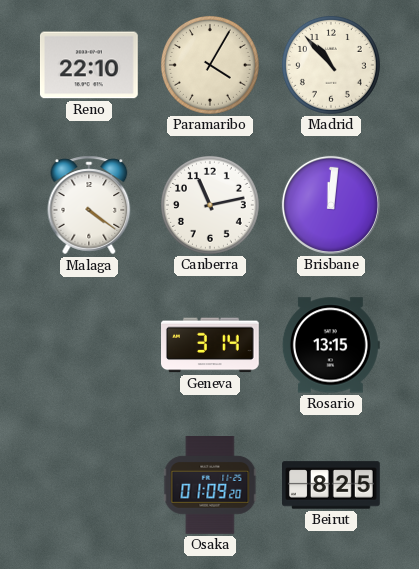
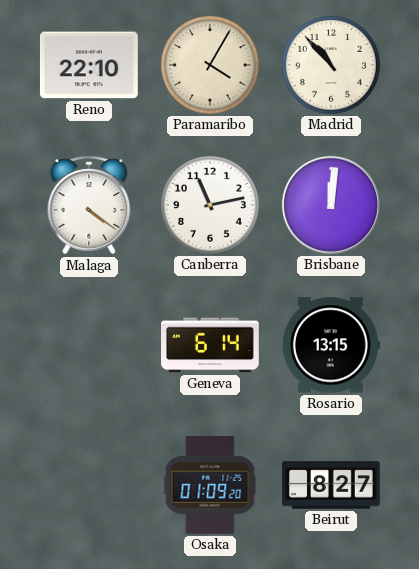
Geneva: 3:14 -> 6:14 (211, 345)
Beirut: 8:25 -> 8:27 (332, 485)
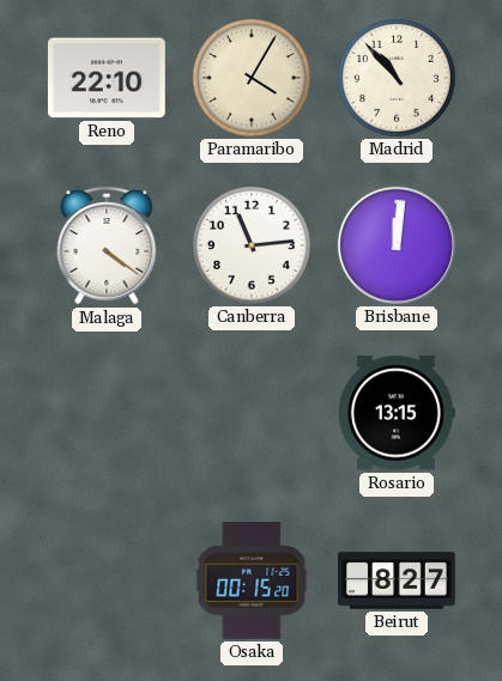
Canberra: 11:13 -> 11:14 (252, 245)
Geneva: 6:14 -> none (211, 345)
Osaka: 01:09 -> 00:15 (252, 582)
